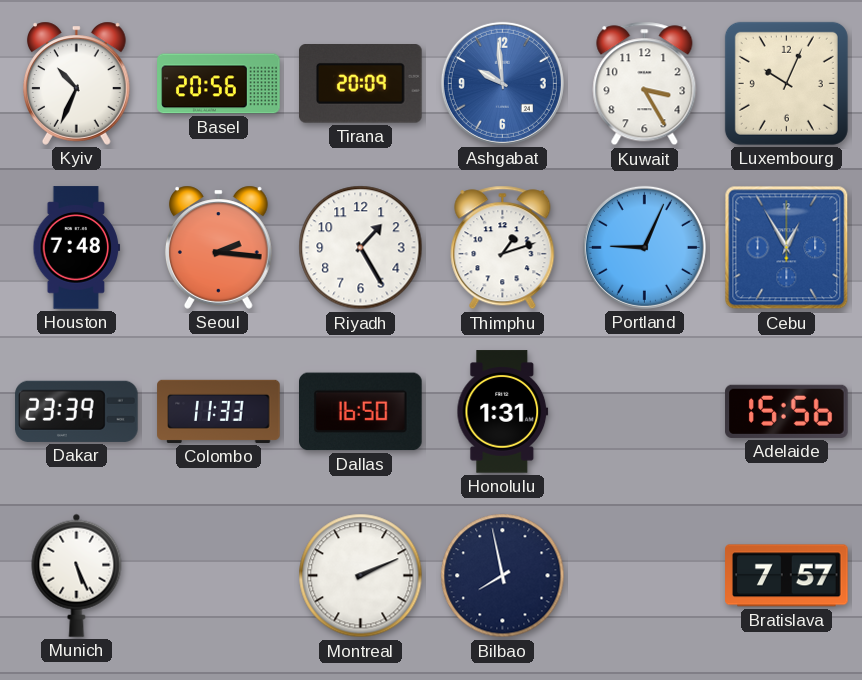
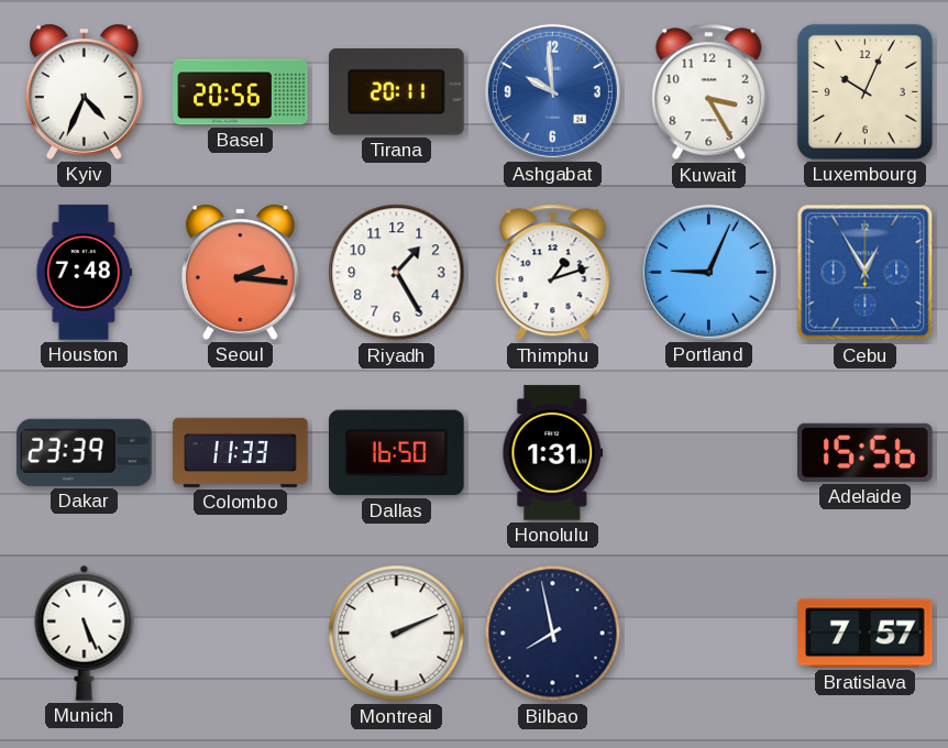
Kyiv: 10:34 -> 4:34 (84, 91)
Tirana: 20:09 -> 20:11 (397, 92)
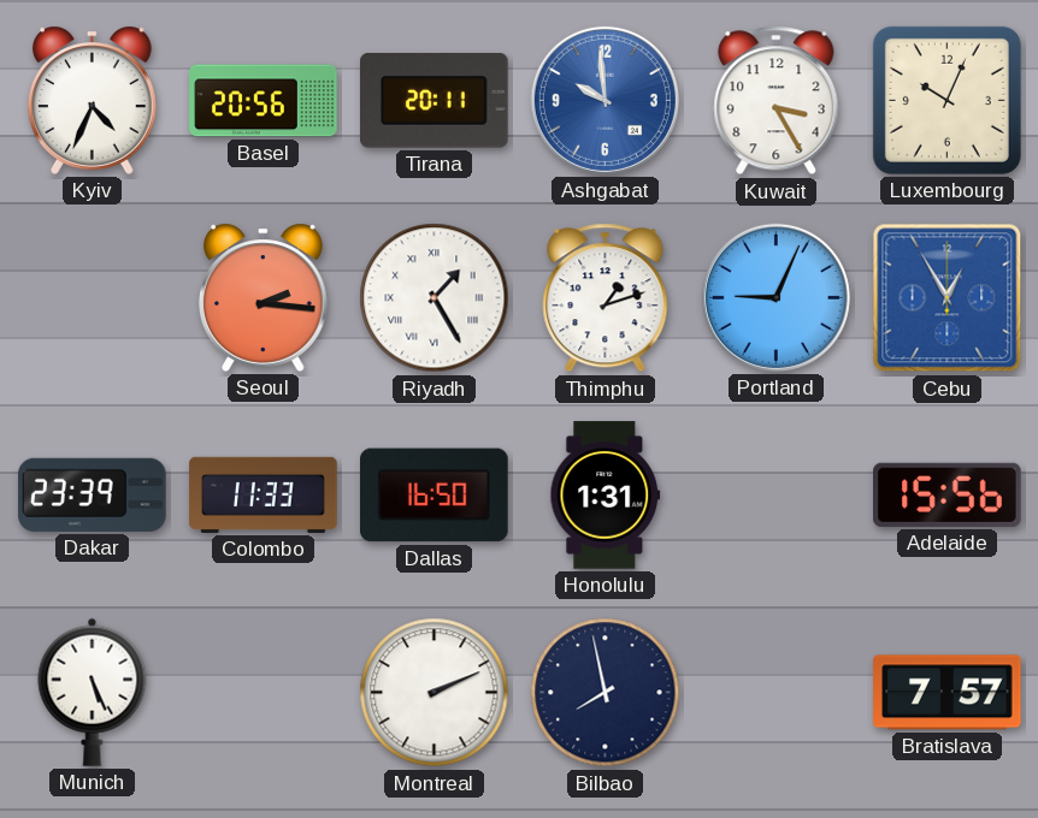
Houston: 7:48 -> none (85, 273)
Riyadh numerals: Arabic -> Roman (435, 298)
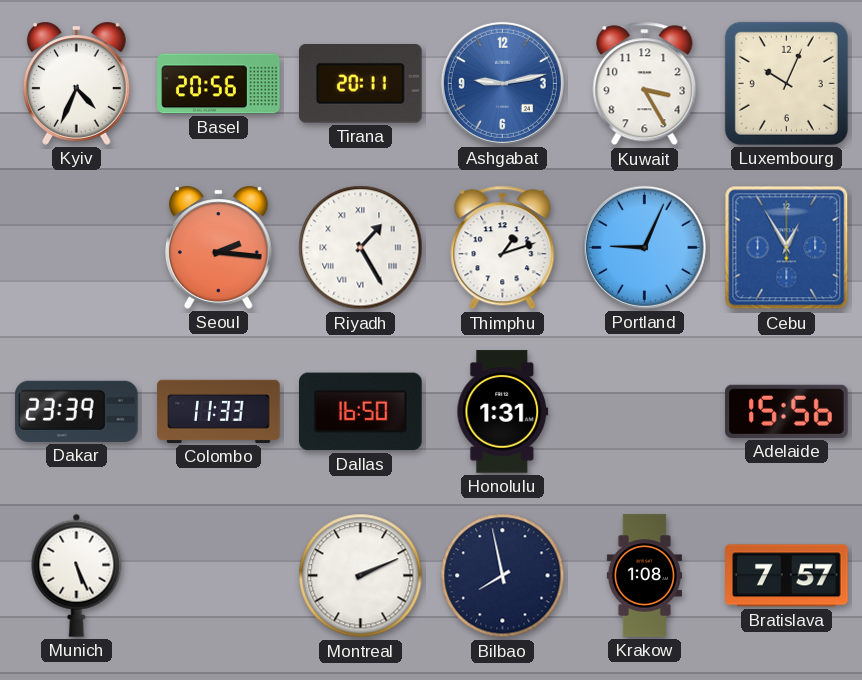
Ashgabat: 9:59 -> 9:13 (502, 83)
Krakow: none -> 1:08 (644, 576)
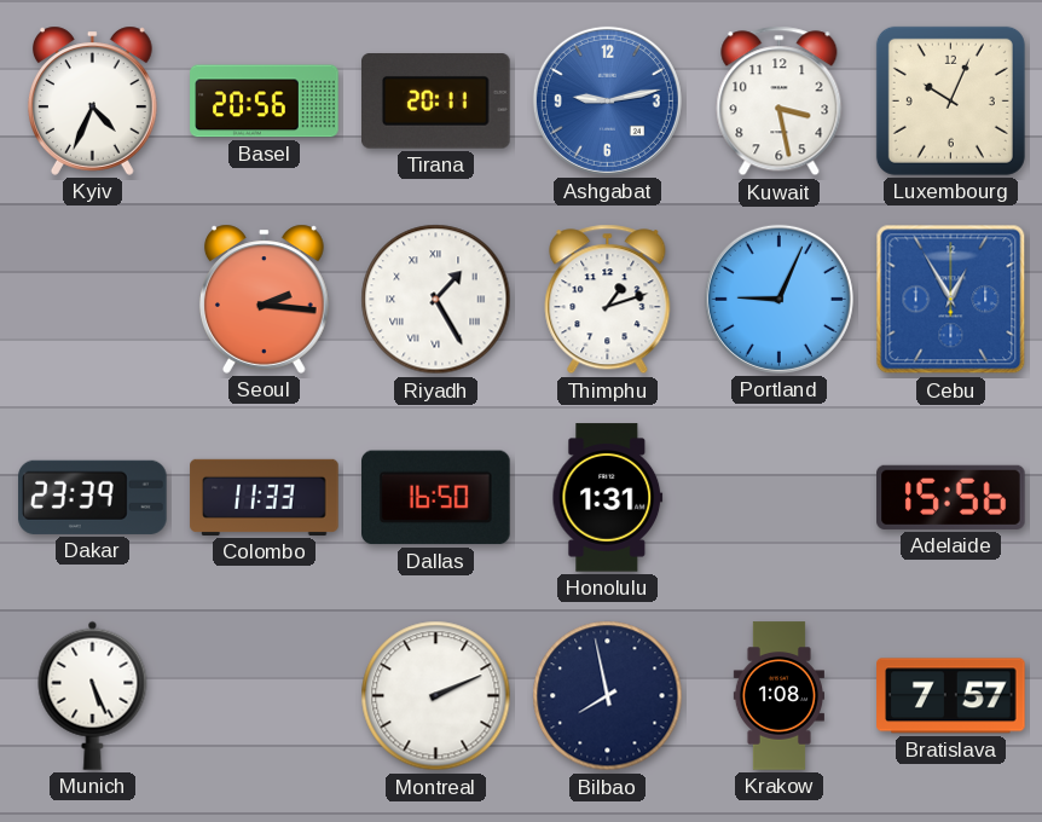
Kuwait: 3:25 -> 3:28 (780, 102)
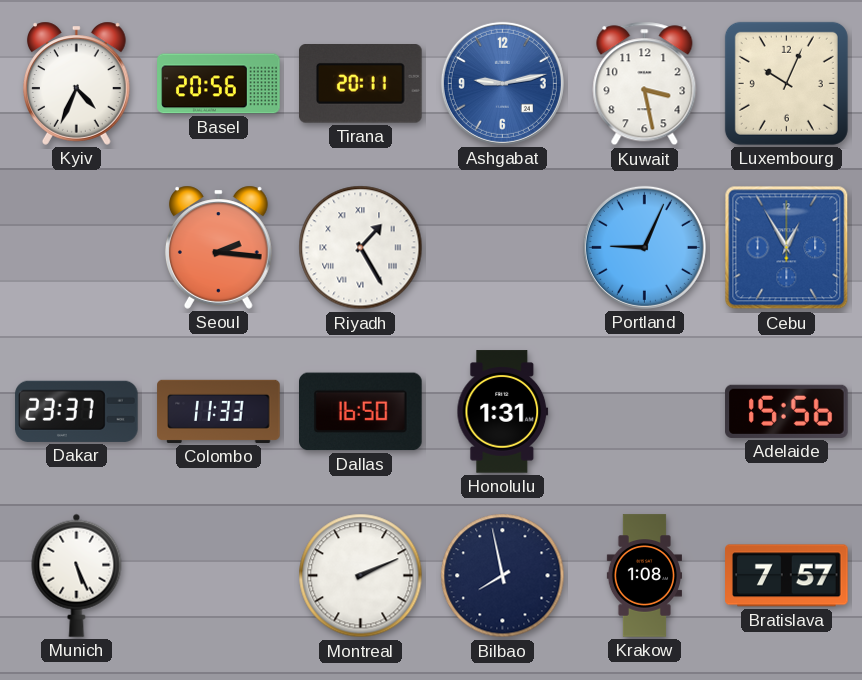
Thimphu: 1:12 -> none (608, 300)
Dakar: 23:39 -> 23:37 (77, 411)
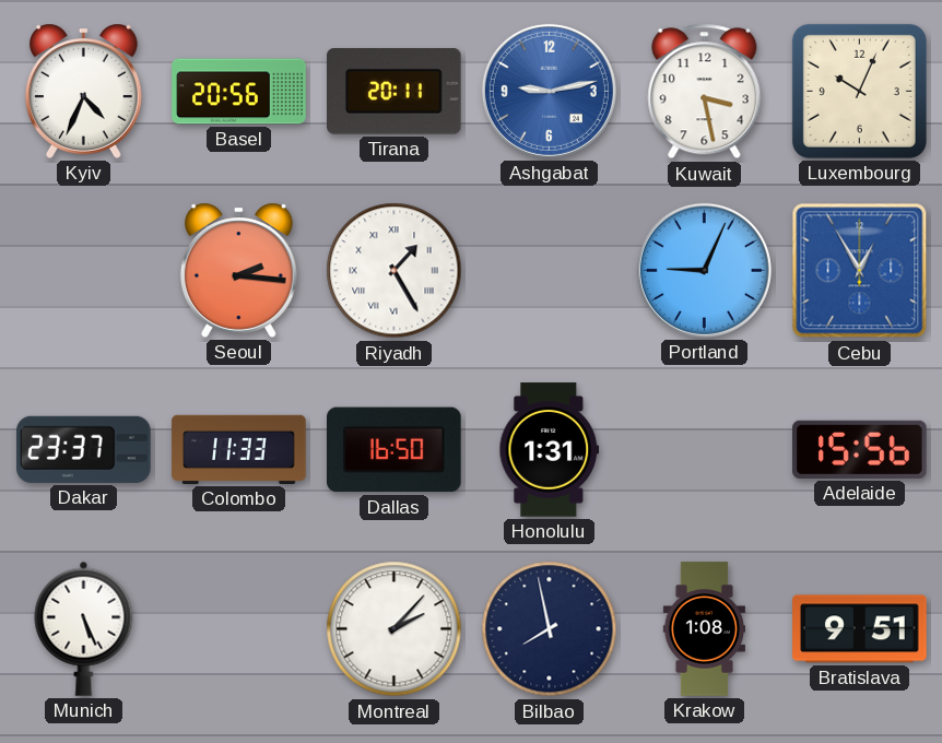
Montreal: 2:11 -> 2:07 (395, 629)
Bratislava: 7:57 -> 9:51 (860, 629)
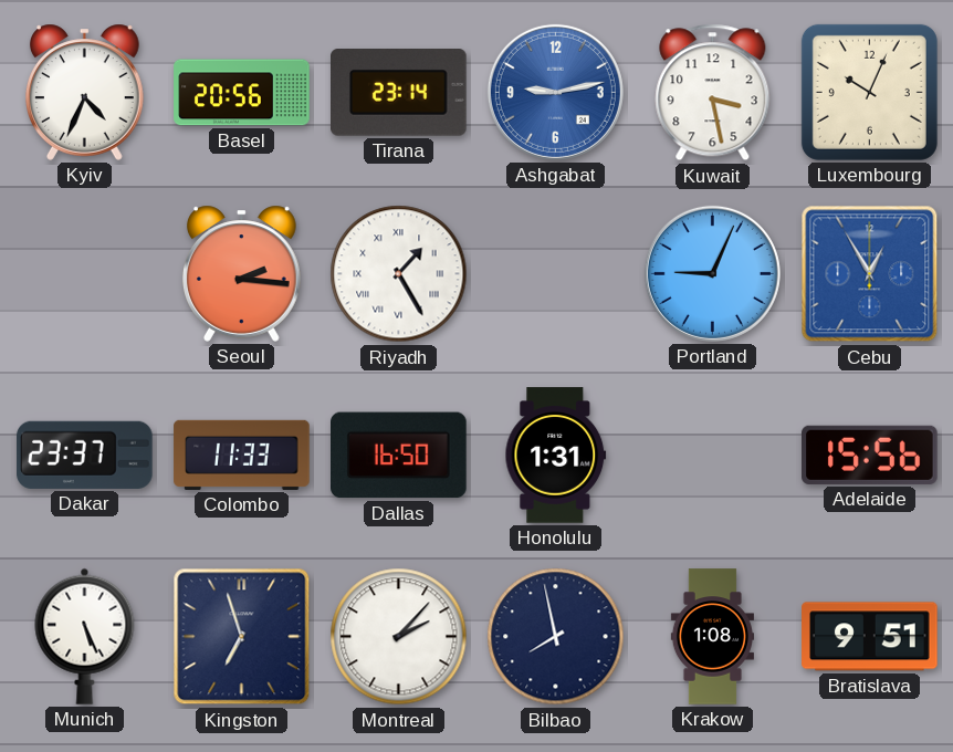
Tirana: 20:11 -> 23:14 (399, 93)
Kingston: none -> 6:57 (242, 637)
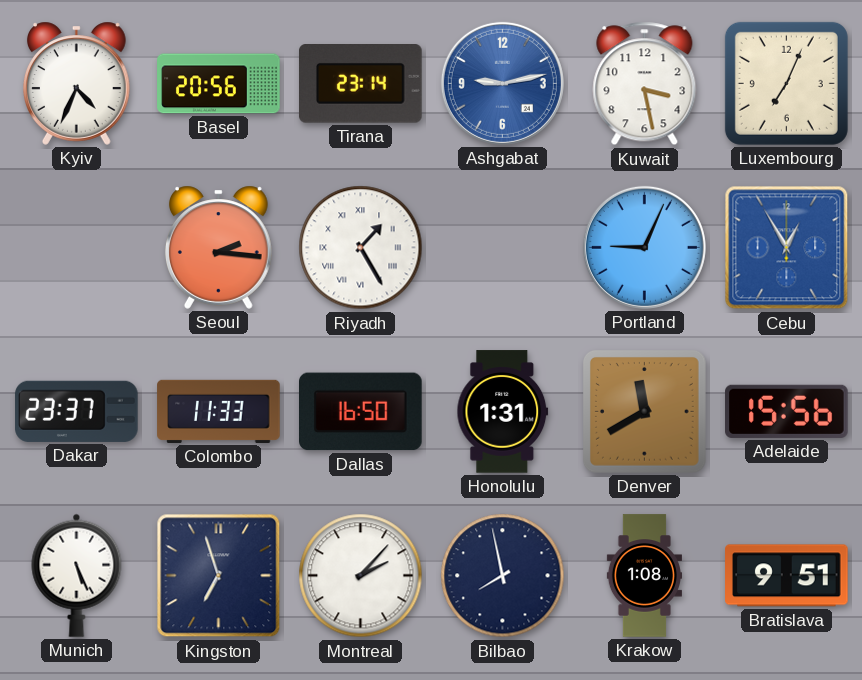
Luxembourg: 10:04 -> 7:04 (786, 83)
Denver: none -> 11:40 (644, 411)
